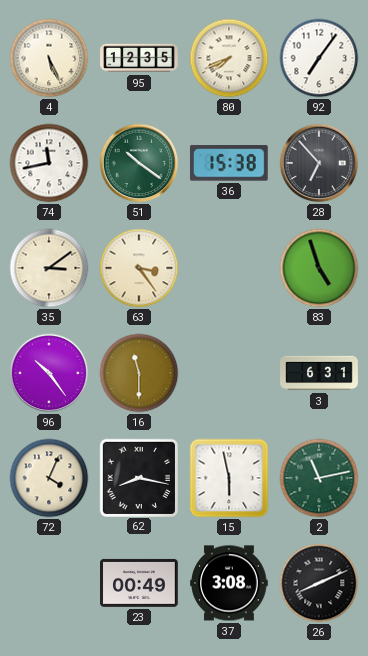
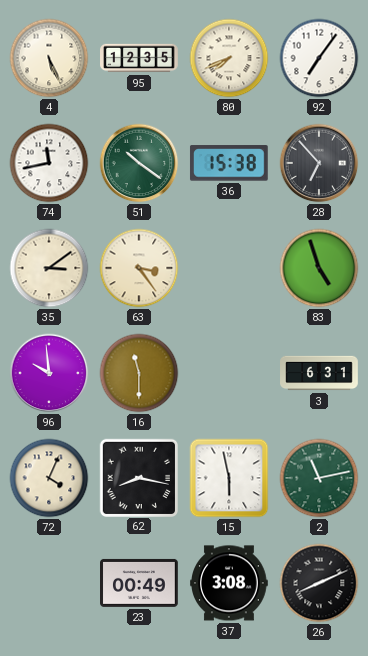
96: 10:24 -> 9:59 (49, 373)
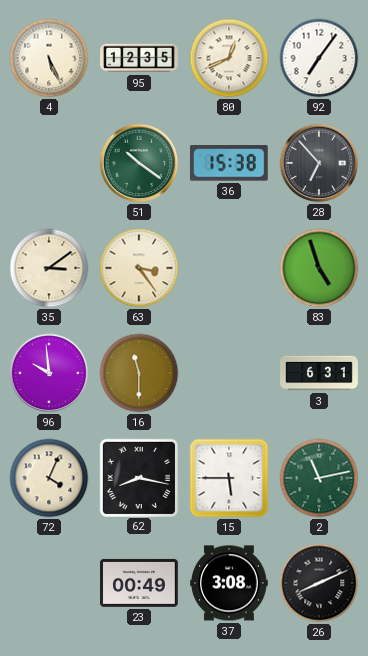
80: 7:41 -> 12:41 (229, 58)
74: 11:43 -> none (49, 163)
15: 5:58 -> 5:45 (229, 478)
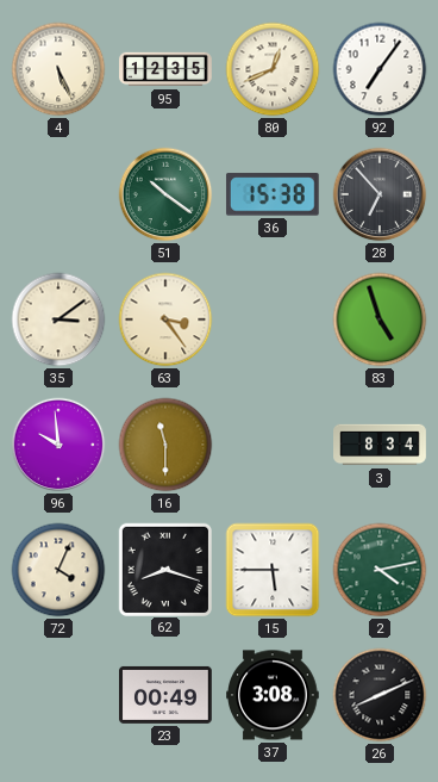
3: 6:31 -> 8:34 (380, 445)
62: 8:17 -> 8:18 (164, 569)
2: 11:13 -> 4:13 (380, 570)
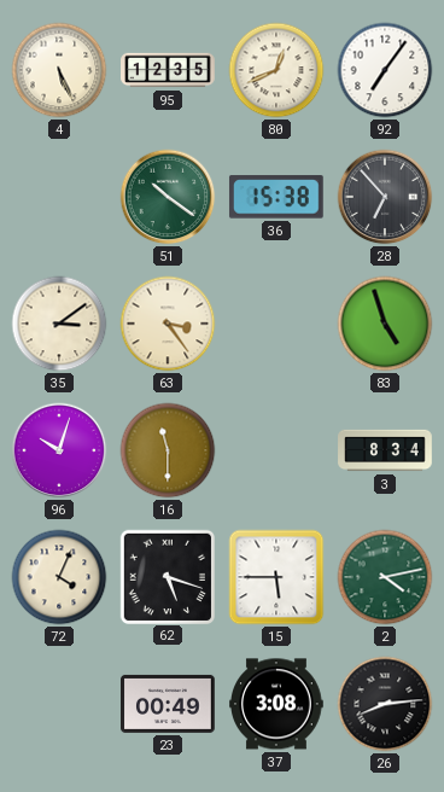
96: 9:59 -> 10:03 (59, 450)
62: 8:18 -> 5:18 (166, 576)
26: 8:11 -> 8:14 (385, 704)
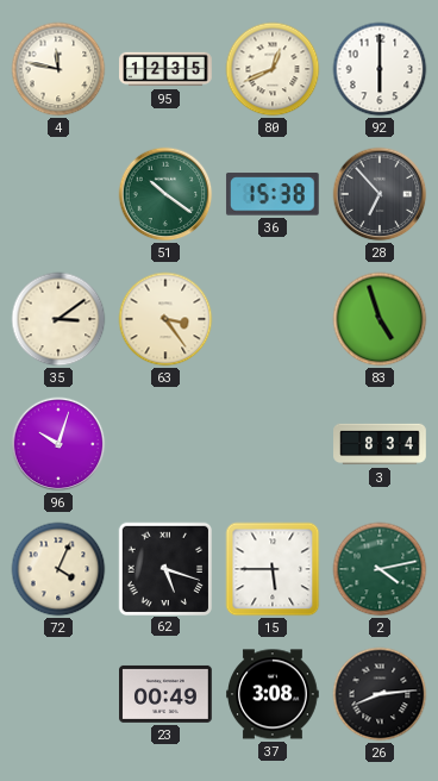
4: 5:26 -> 11:47 (58, 69)
92: 7:06 -> 6:00 (380, 69)
16: 11:30 -> none (168, 450)
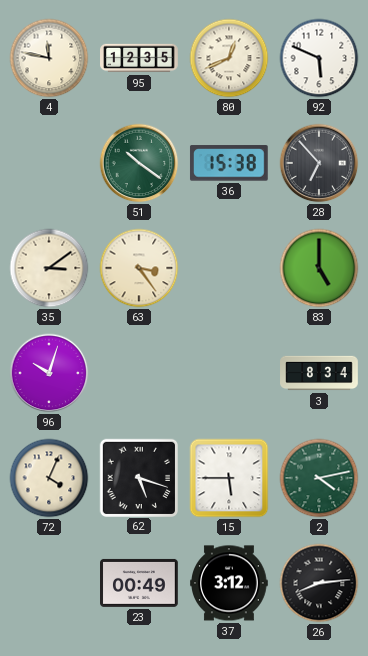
92: 6:00 -> 5:49 (319, 58)
83: 4:57 -> 5:00 (319, 268)
37: 3:08 -> 3:12 (229, 583)
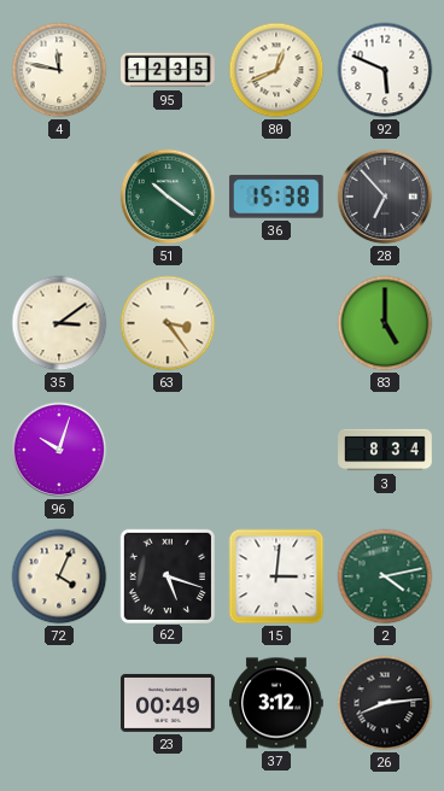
15: 5:45 -> 3:01 (276, 576)
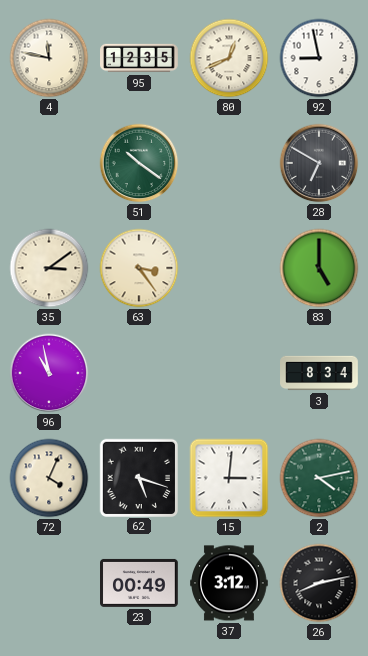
92: 5:49 -> 8:58 (319, 58)
36: 15:38 -> none (276, 197)
28: 6:53 -> 6:50 (319, 163)
96: 10:03 -> 10:58 (49, 373)
26: 8:14 -> 8:13 (319, 583)
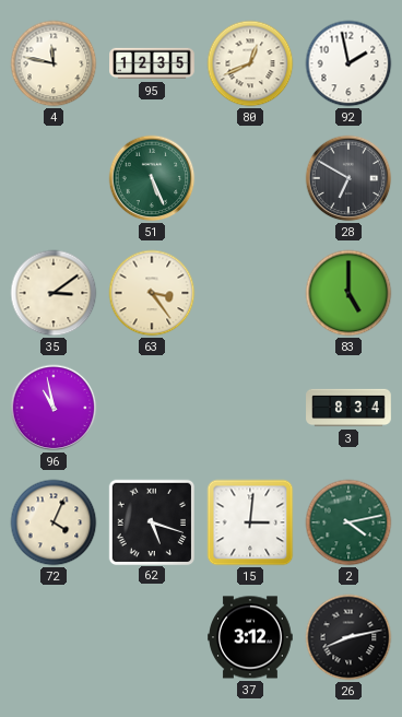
92: 8:58 -> 1:58 (348, 63)
51: 10:21 -> 5:26 (152, 178)
23: 00:49 -> none (140, 583)
